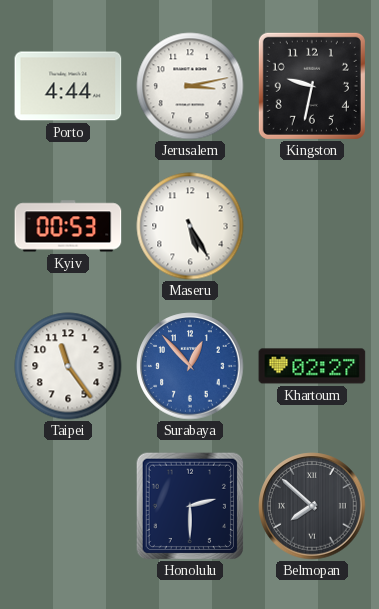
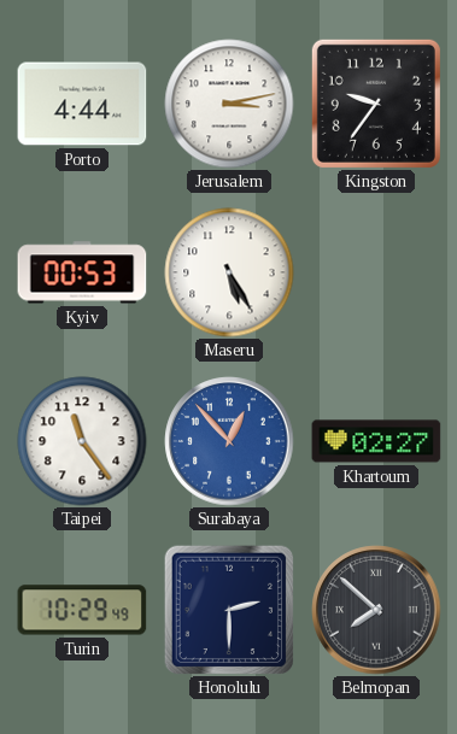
Kingston: 9:32 -> 9:36 (376, 104)
Turin: none -> 10:29 (82, 610)
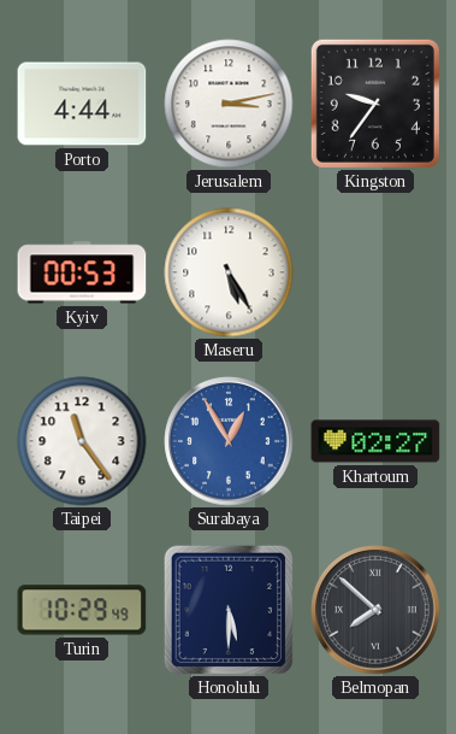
Surabaya: 12:53 -> 12:55 (229, 441)
Honolulu: 2:30 -> 5:30 (227, 609)
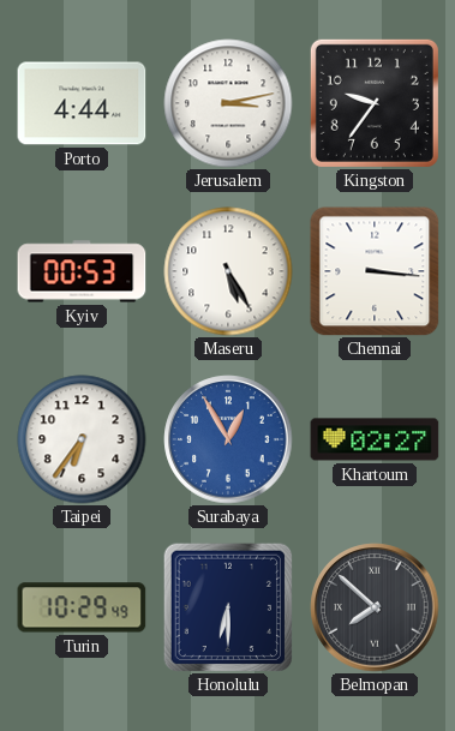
Chennai: none -> 3:16 (375, 271)
Taipei: 11:24 -> 6:36 (82, 439)
Honolulu: 5:30 -> 6:30 (227, 606)
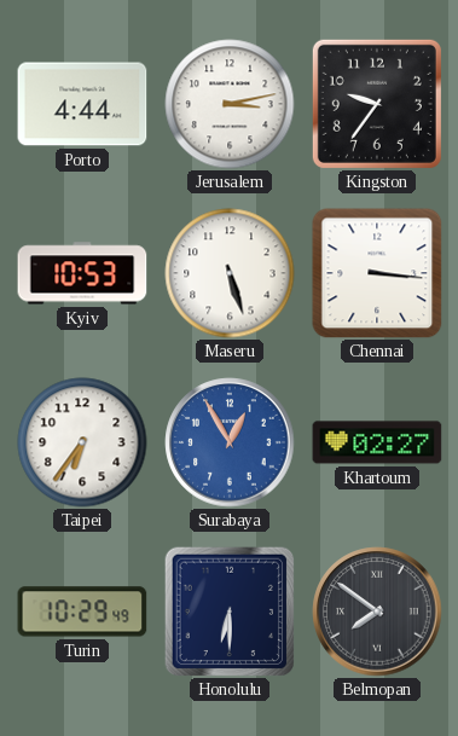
Kyiv: 00:53 -> 10:53 (82, 273)
Maseru: 5:25 -> 5:27 (230, 273)
Belmopan: 7:52 -> 7:51 (377, 612)
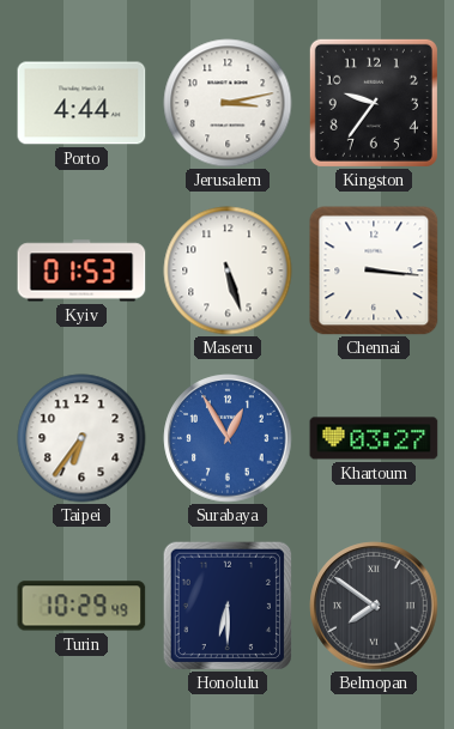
Kyiv: 10:53 -> 01:53 (81, 271)
Khartoum: 02:27 -> 03:27 (374, 438)
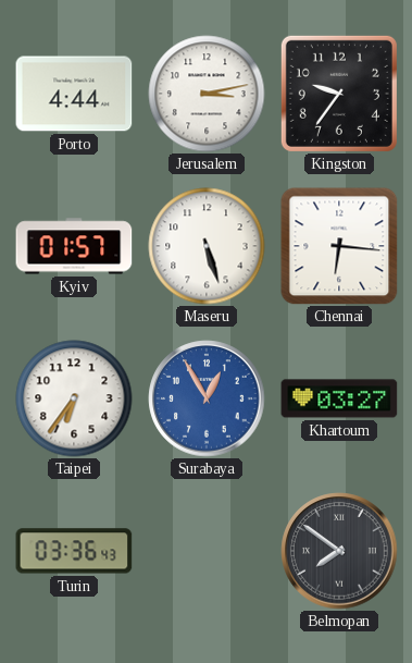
Kyiv: 01:53 -> 01:57 (74, 246)
Chennai: 3:16 -> 6:16 (339, 246)
Turin: 10:29 -> 03:36 (74, 551)
Honolulu: 6:30 -> none (226, 605)
